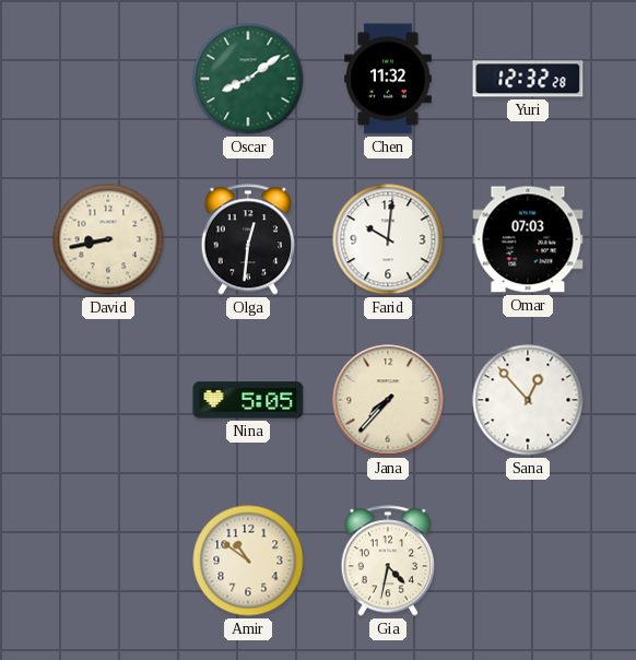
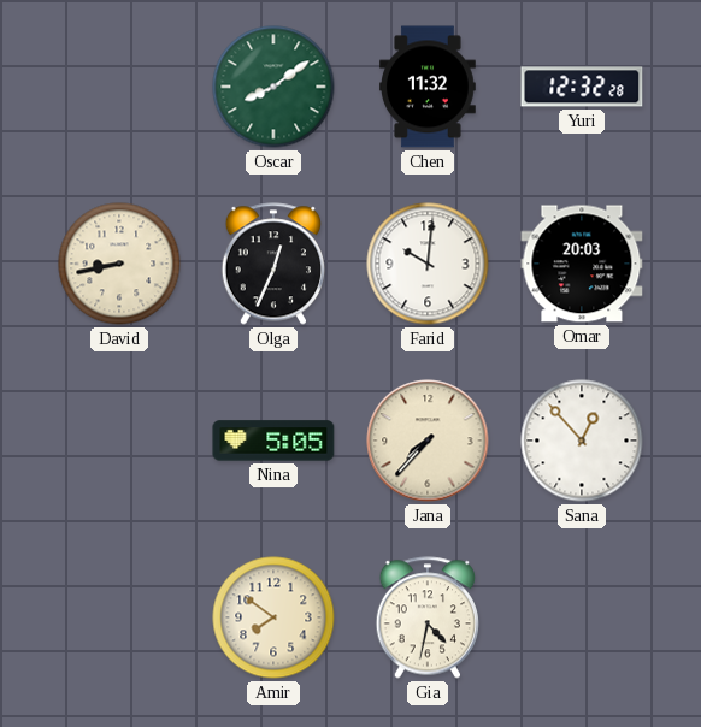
Olga: 12:31 -> 12:34 (273, 264)
Omar: 07:03 -> 20:03 (582, 264)
Amir: 10:51 -> 7:51 (273, 617)
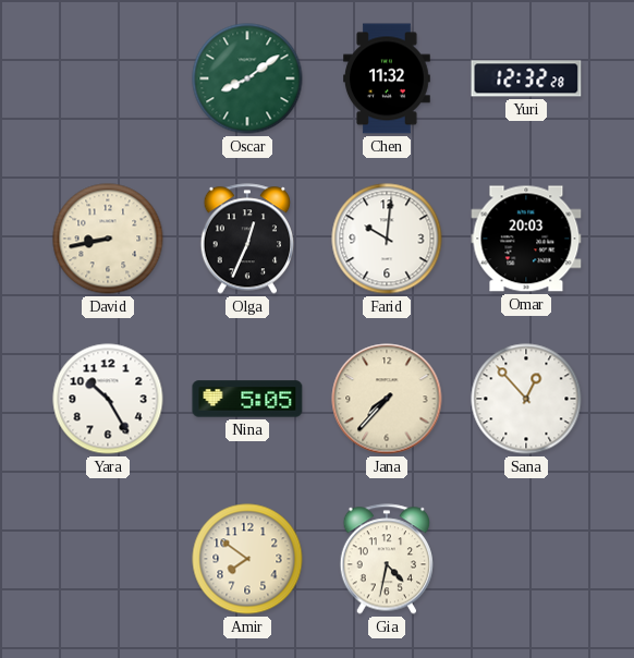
Yara: none -> 10:25 (108, 399)
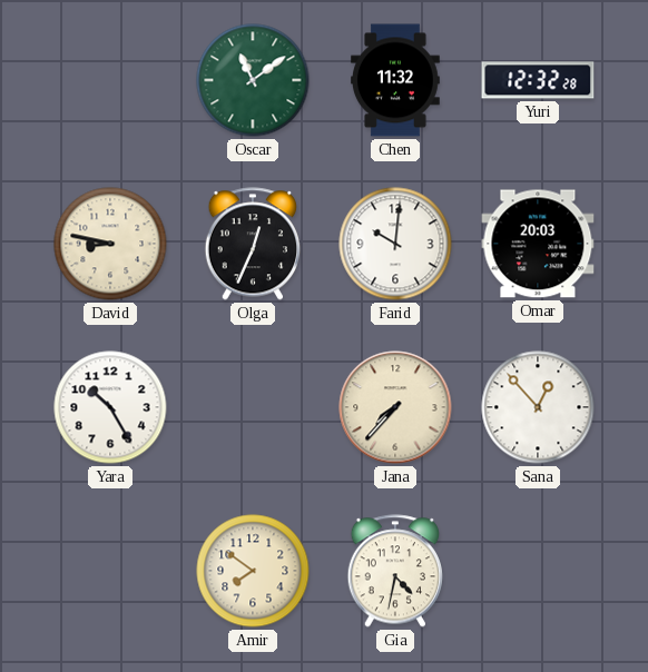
Oscar: 8:09 -> 11:09 (253, 80)
David: 8:43 -> 8:47 (110, 244)
Nina: 5:05 -> none (247, 399)
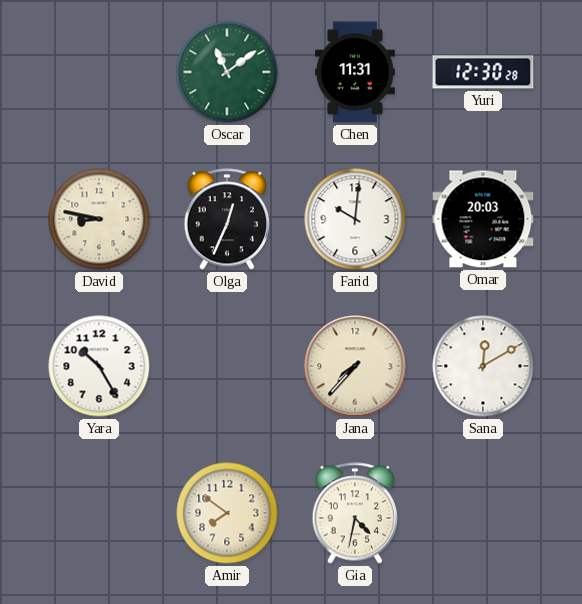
Chen: 11:32 -> 11:31 (356, 72)
Yuri: 12:32 -> 12:30 (483, 72)
Sana: 12:53 -> 12:10 (483, 366)
